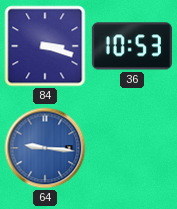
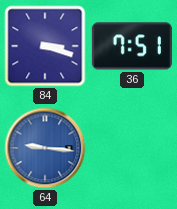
36: 10:53 -> 7:51 (132, 46)
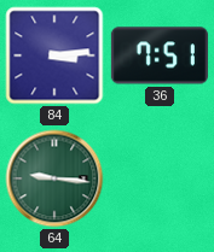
84: 3:18 -> 3:14 (54, 55)
64 dial: blue -> green (54, 178)
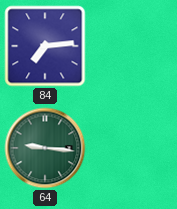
84: 3:14 -> 7:14 (45, 46)
36: 7:51 -> none (160, 55)
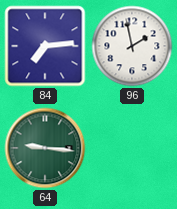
96: none -> 1:58 (132, 46)
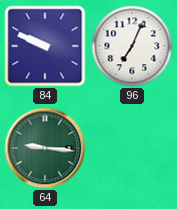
84: 7:14 -> 9:49 (45, 46)
96: 1:58 -> 7:04 (132, 46)
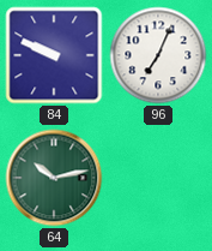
64: 9:16 -> 10:13 (54, 178)
